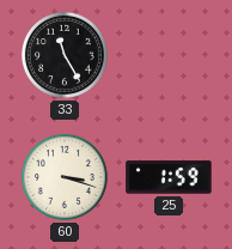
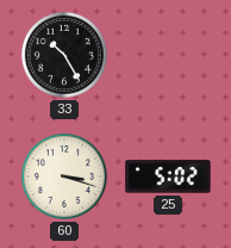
33: 11:25 -> 10:25 (64, 55)
25: 1:59 -> 5:02 (168, 176)
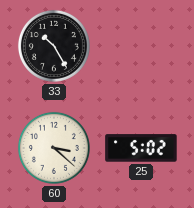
60: 3:18 -> 3:22 (54, 148)
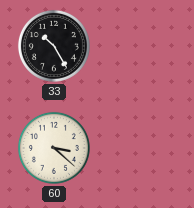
25: 5:02 -> none (141, 148)
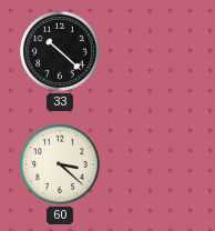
33: 10:25 -> 10:22 (60, 51)
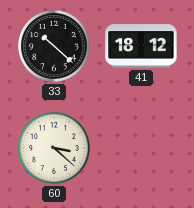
41: none -> 18:12 (141, 46)
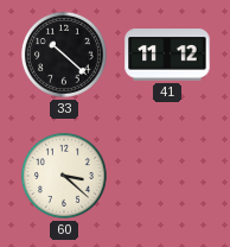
41: 18:12 -> 11:12 (167, 55)
